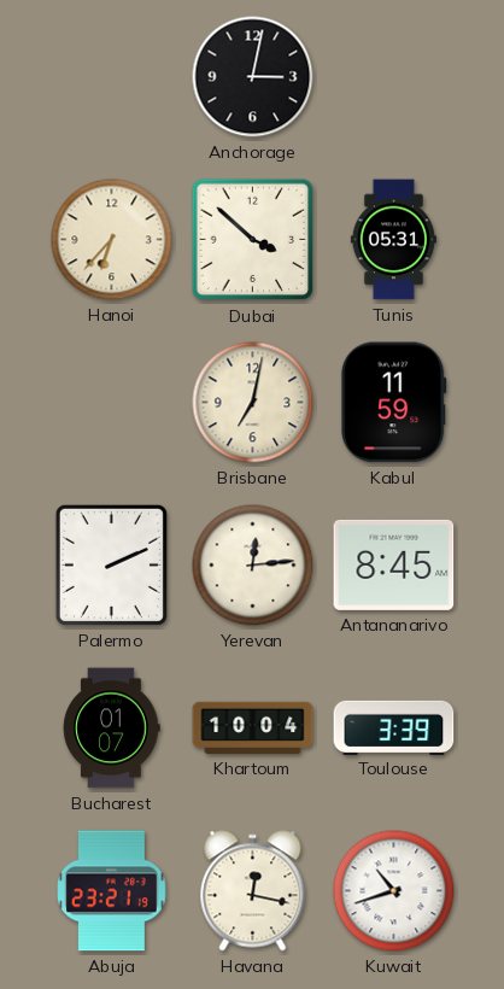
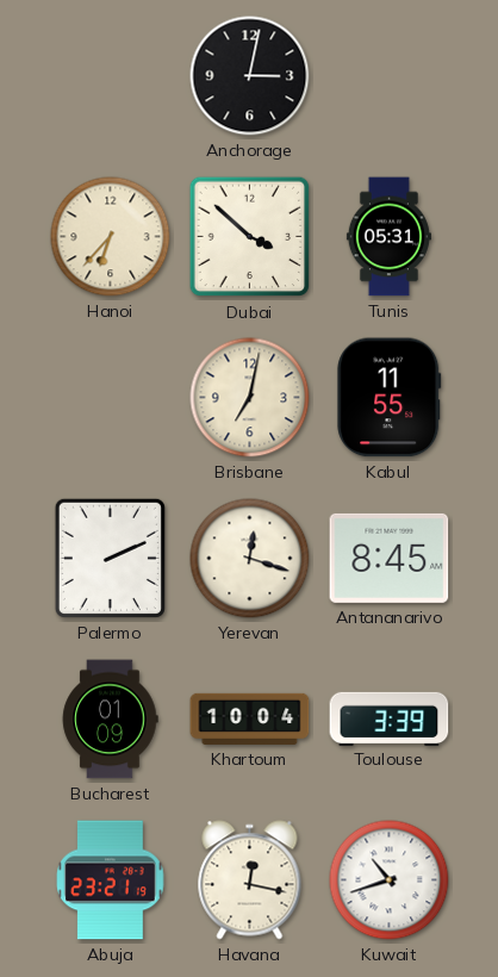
Kabul: 11:59 -> 11:55 (390, 398)
Yerevan: 12:14 -> 12:18 (250, 559)
Bucharest: 01:07 -> 01:09 (110, 720)
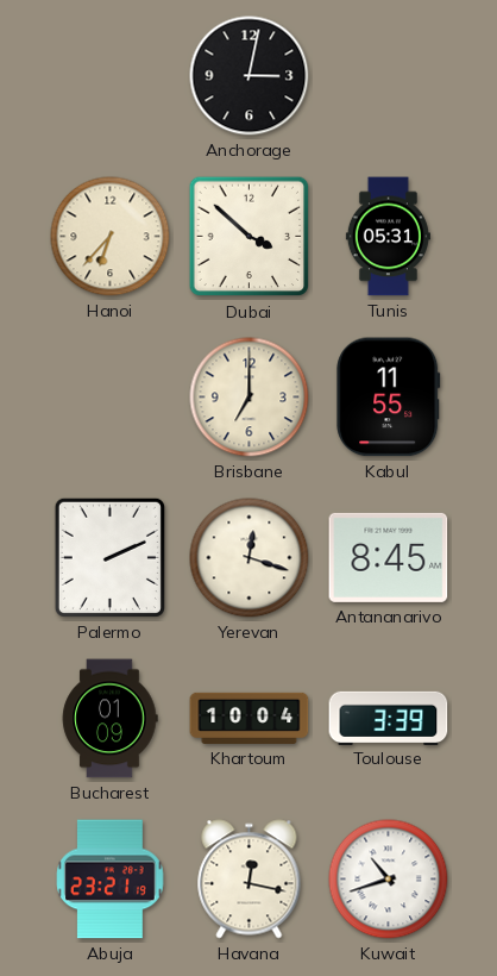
Brisbane: 7:02 -> 7:00 (250, 398)
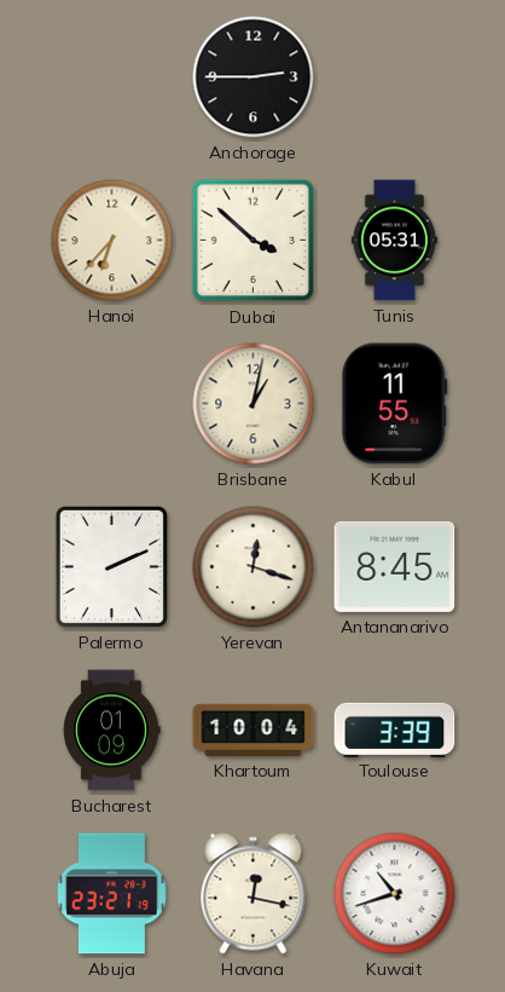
Anchorage: 3:02 -> 2:45 (254, 77)
Brisbane: 7:00 -> 1:02 (254, 404)
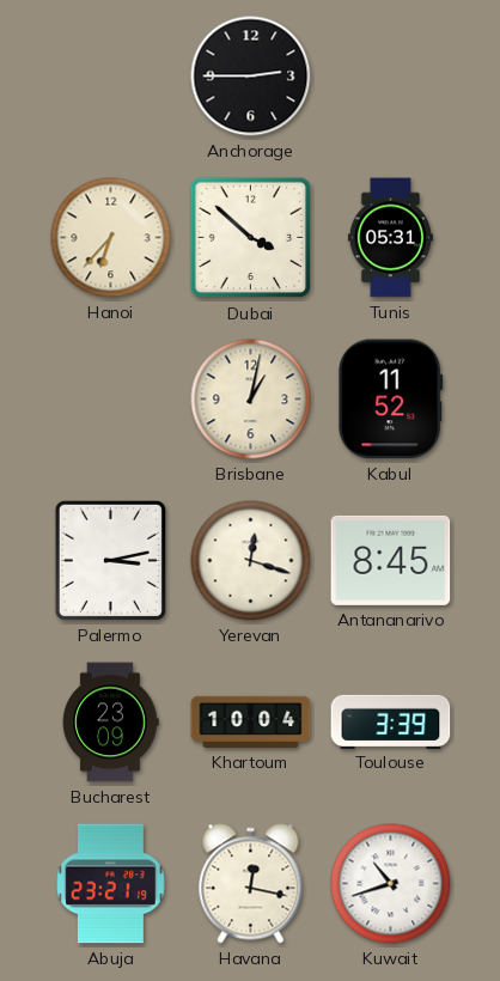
Kabul: 11:55 -> 11:52 (391, 400)
Palermo: 2:11 -> 3:13 (110, 560)
Bucharest: 01:09 -> 23:09 (110, 723)
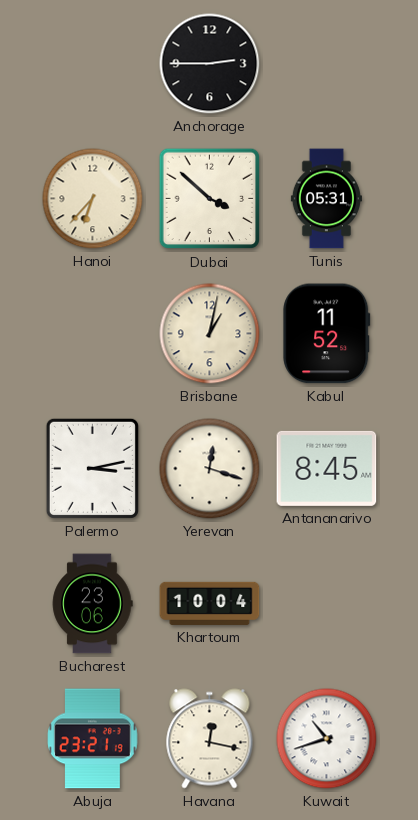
Bucharest: 23:09 -> 23:06 (92, 604)
Toulouse: 3:39 -> none (391, 721)
